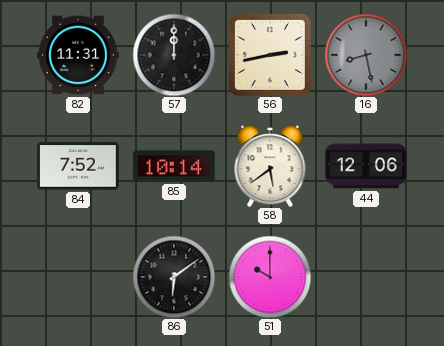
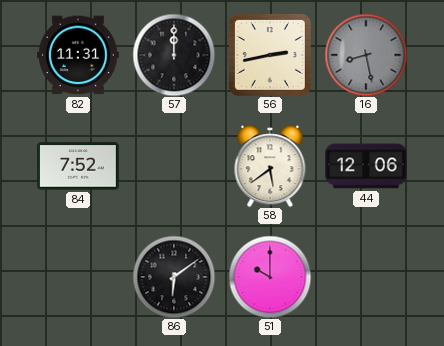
85: 10:14 -> none (175, 166)
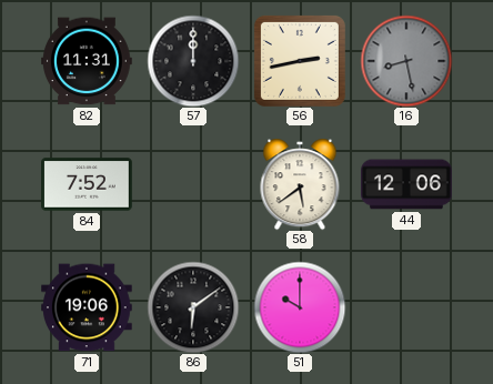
71: none -> 19:06 (88, 307)
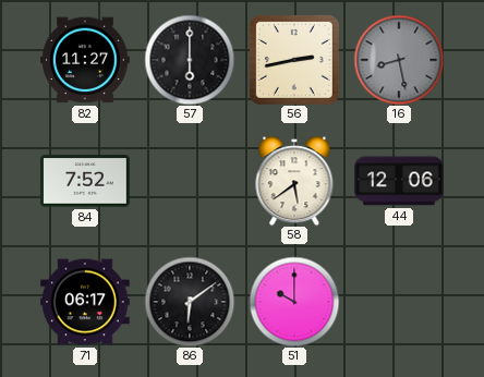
82: 11:31 -> 11:27 (86, 60)
57: 12:00 -> 6:00 (190, 60)
71: 19:06 -> 06:17 (86, 302)
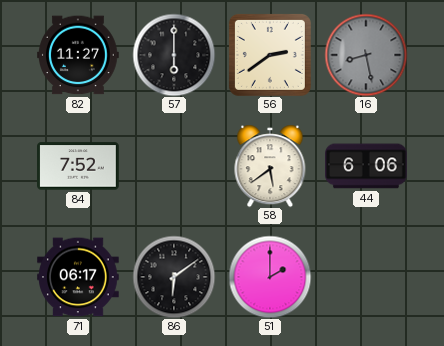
56: 2:43 -> 2:39 (270, 55)
44: 12:06 -> 6:06 (367, 166)
51: 10:00 -> 2:00 (270, 277)
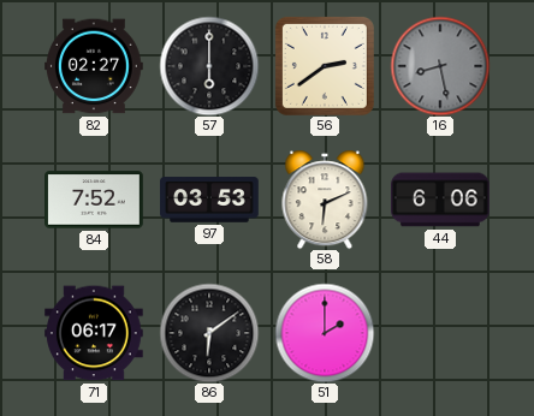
82: 11:27 -> 02:27 (95, 66)
97: none -> 03:53 (209, 200)
58: 5:39 -> 6:11 (325, 200)
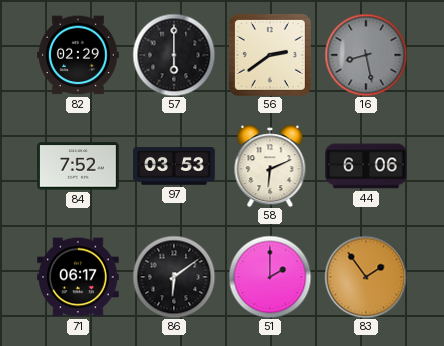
82: 02:27 -> 02:29 (79, 55)
83: none -> 1:54 (366, 277)
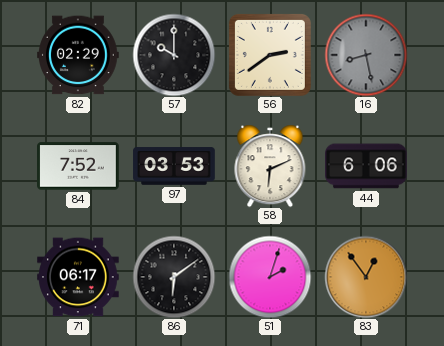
57: 6:00 -> 10:00 (174, 55)
51: 2:00 -> 2:03 (270, 277)
83: 1:54 -> 12:54 (366, 277)
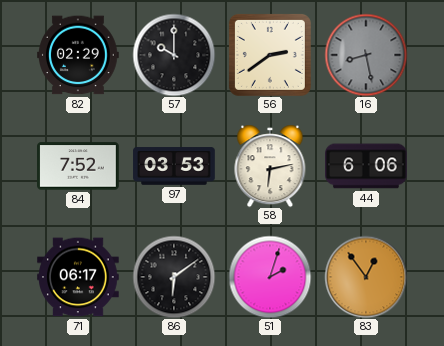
58: 6:11 -> 6:13 (270, 166)
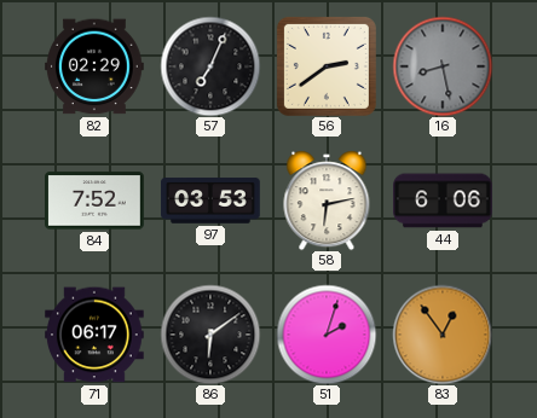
57: 10:00 -> 7:04 (210, 66)
